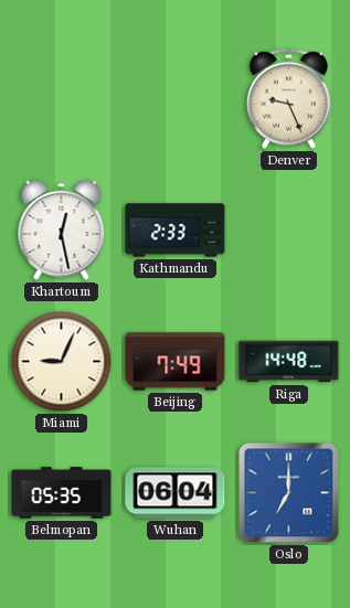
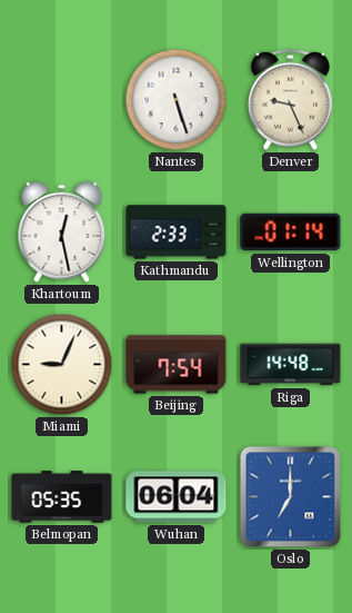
Nantes: none -> 5:27 (177, 100)
Wellington: none -> 01:14 (291, 233)
Beijing: 7:49 -> 7:54 (177, 365)
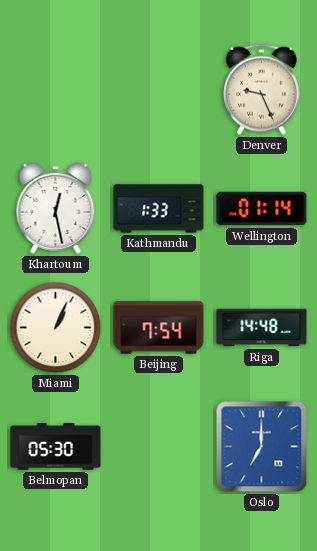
Nantes: 5:27 -> none (177, 100)
Kathmandu: 2:33 -> 1:33 (159, 209)
Miami: 9:04 -> 1:04 (56, 328)
Belmopan: 05:35 -> 05:30 (56, 447)
Wuhan: 06:04 -> none (177, 497)
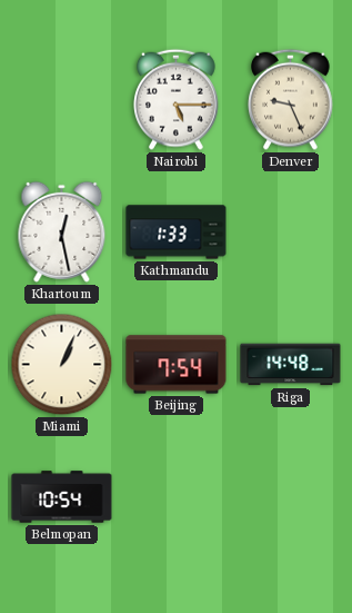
Nairobi: none -> 5:15 (177, 99)
Wellington: 01:14 -> none (262, 209)
Belmopan: 05:30 -> 10:54 (62, 497)
Oslo: 7:00 -> none (262, 447)
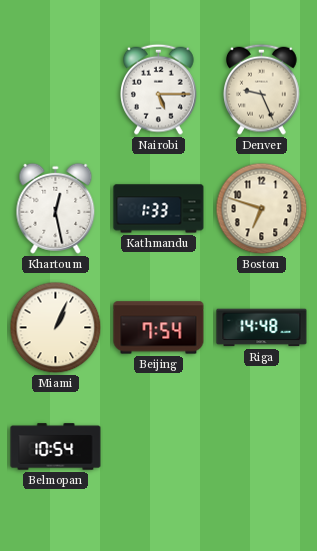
Boston: none -> 6:48 (262, 209)
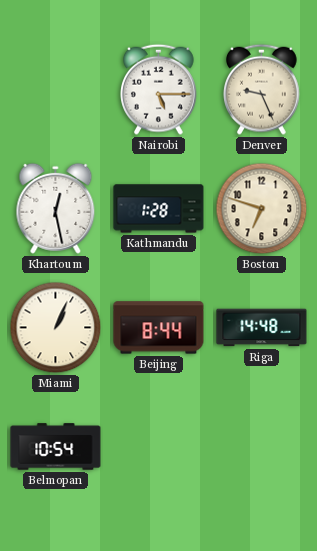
Kathmandu: 1:33 -> 1:28 (159, 209)
Beijing: 7:54 -> 8:44 (159, 328)
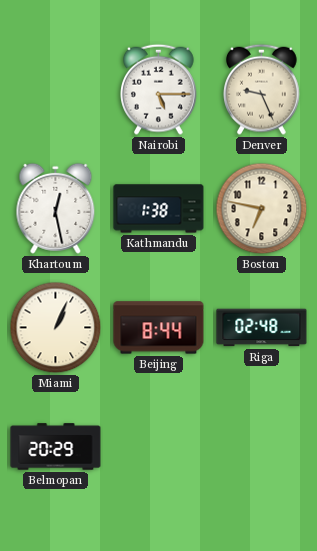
Kathmandu: 1:28 -> 1:38 (159, 209)
Boston: 6:48 -> 6:47 (262, 209)
Riga: 14:48 -> 02:48 (262, 328)
Belmopan: 10:54 -> 20:29 (56, 447)
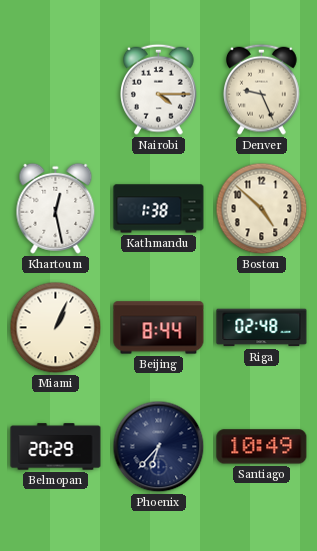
Nairobi: 5:15 -> 4:15 (159, 89)
Boston: 6:47 -> 4:52 (262, 209)
Phoenix: none -> 6:37 (159, 447)
Santiago: none -> 10:49 (262, 447)
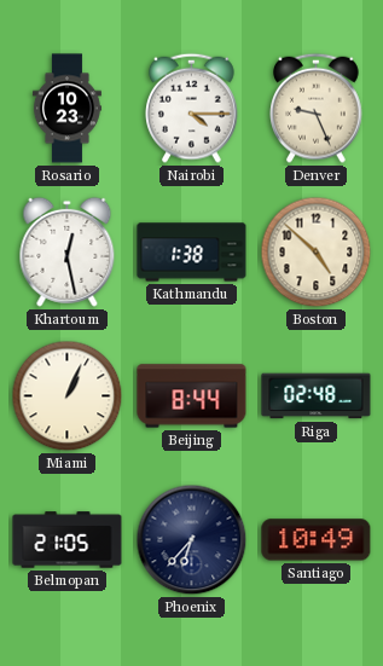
Rosario: none -> 10:23 (66, 109)
Belmopan: 20:29 -> 21:05 (68, 540)
